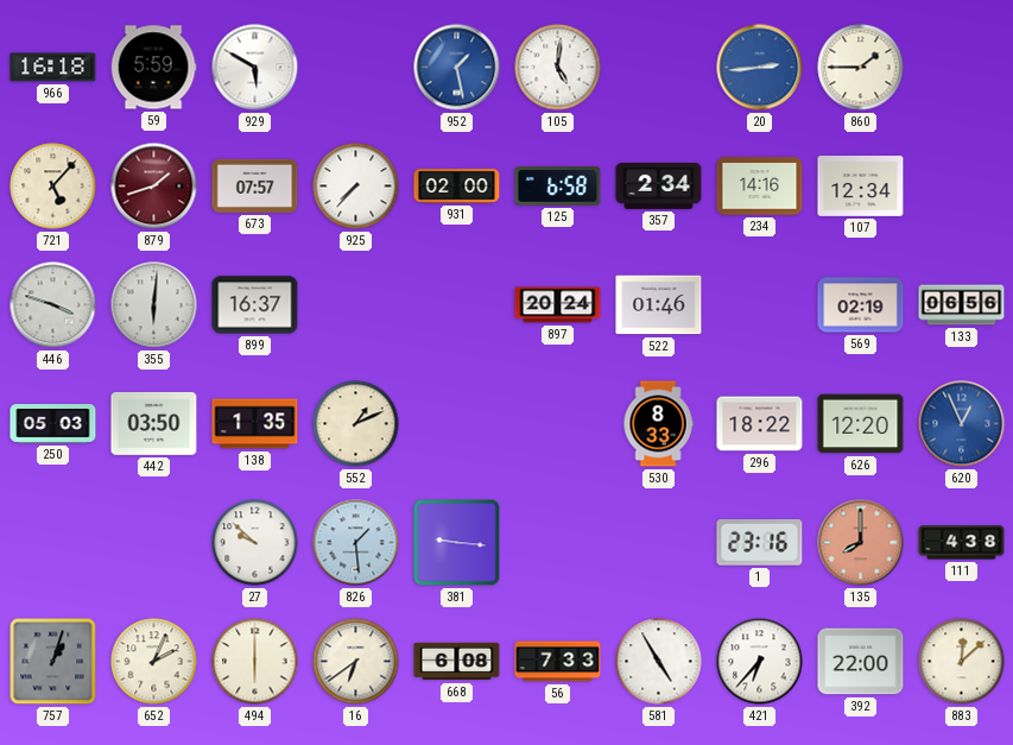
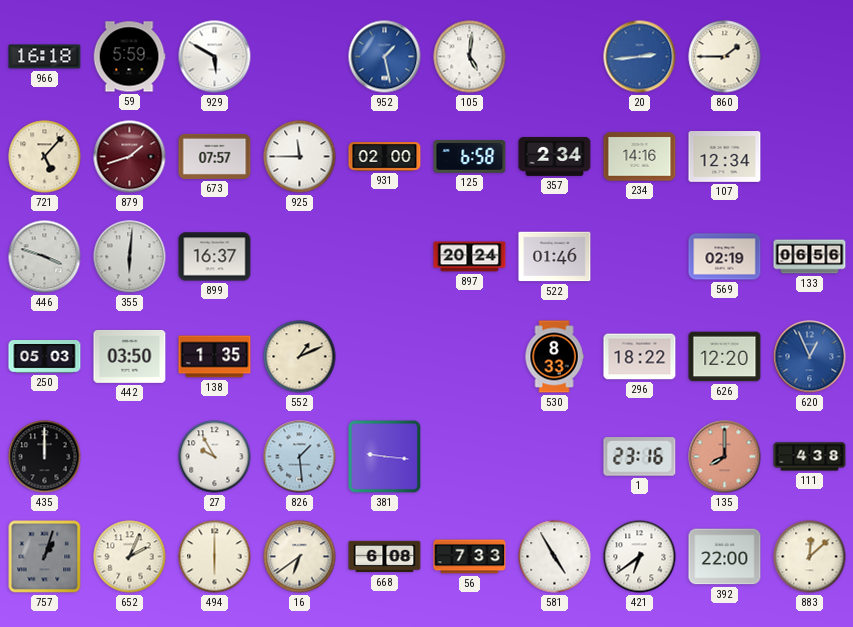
925: 7:37 -> 11:45 (300, 157)
435: none -> 12:00 (45, 457)
27: 9:52 -> 9:55 (215, 457)
421: 6:37 -> 6:39 (640, 557)
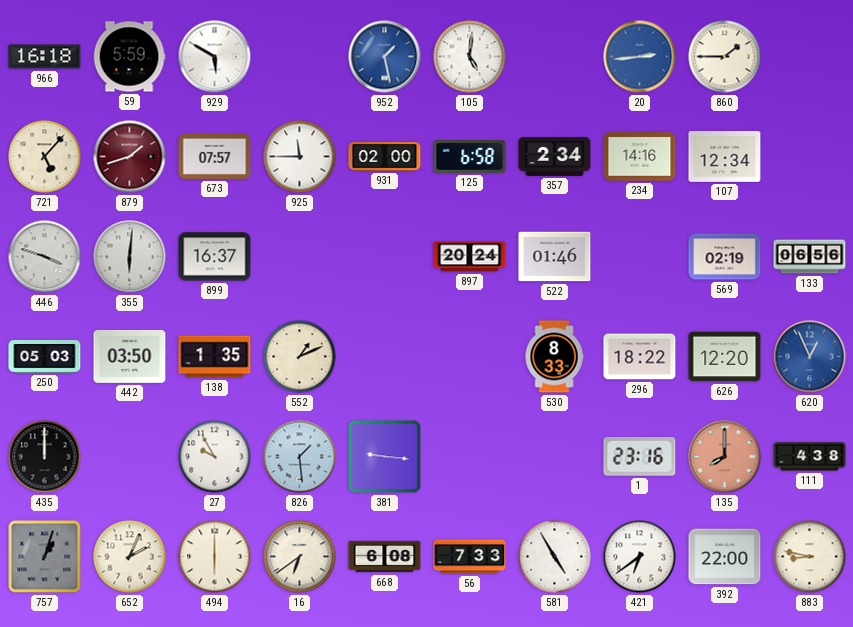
883: 12:08 -> 8:47 (810, 557)
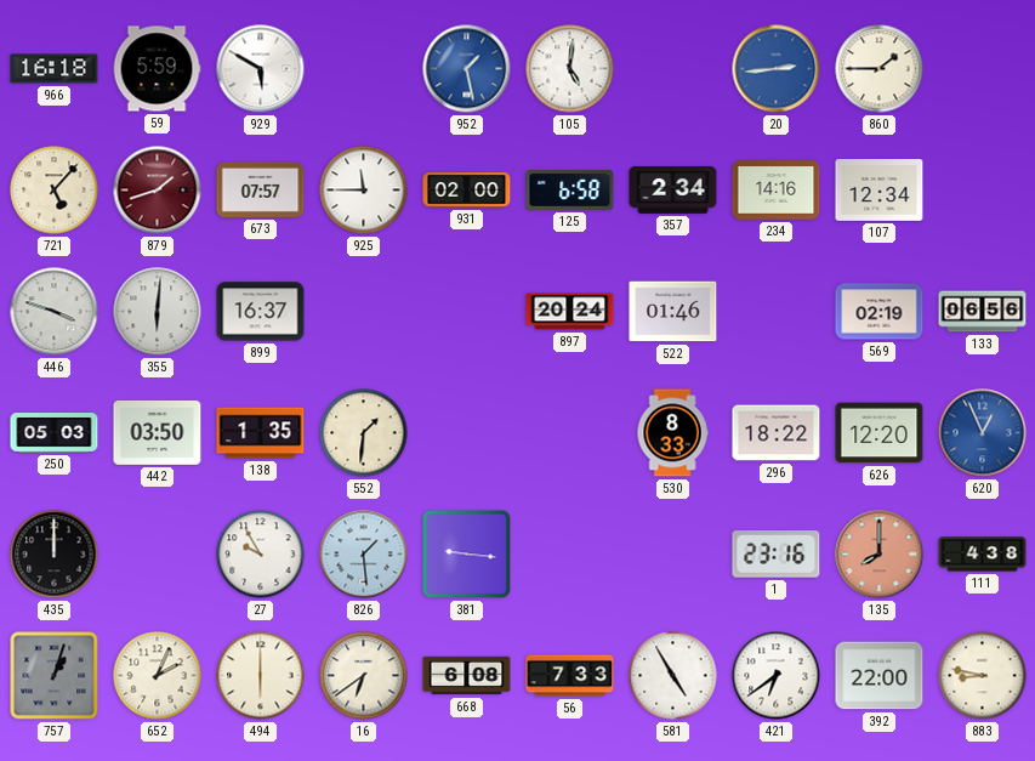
552: 1:11 -> 1:31 (364, 433)
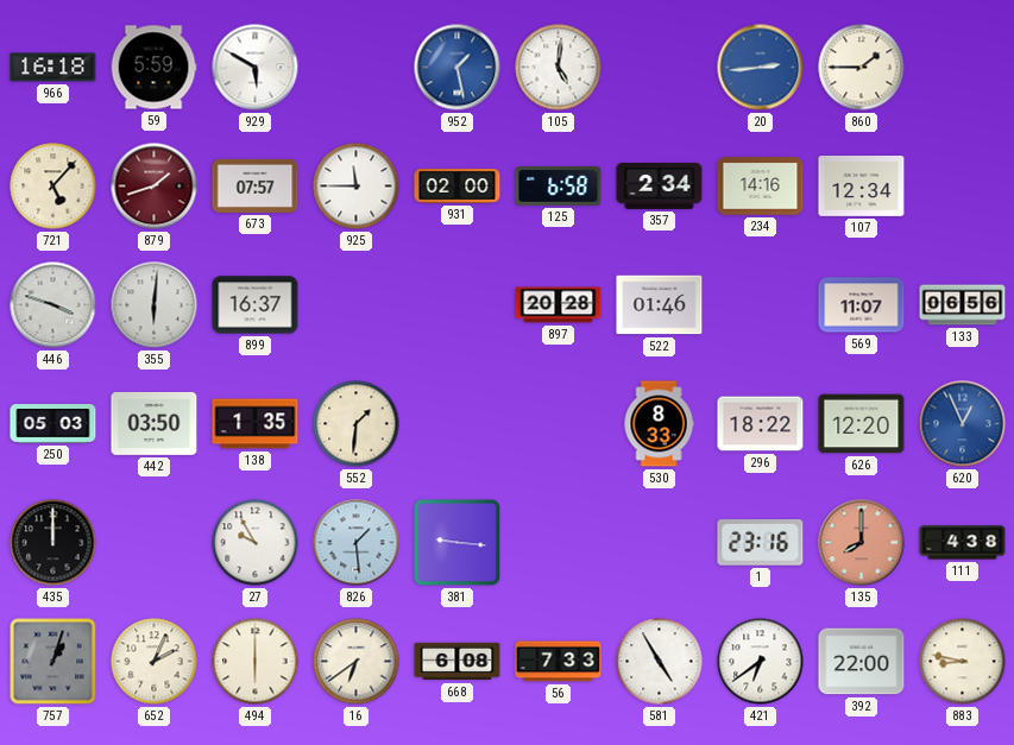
897: 20:24 -> 20:28 (559, 305)
569: 02:19 -> 11:07 (862, 305)
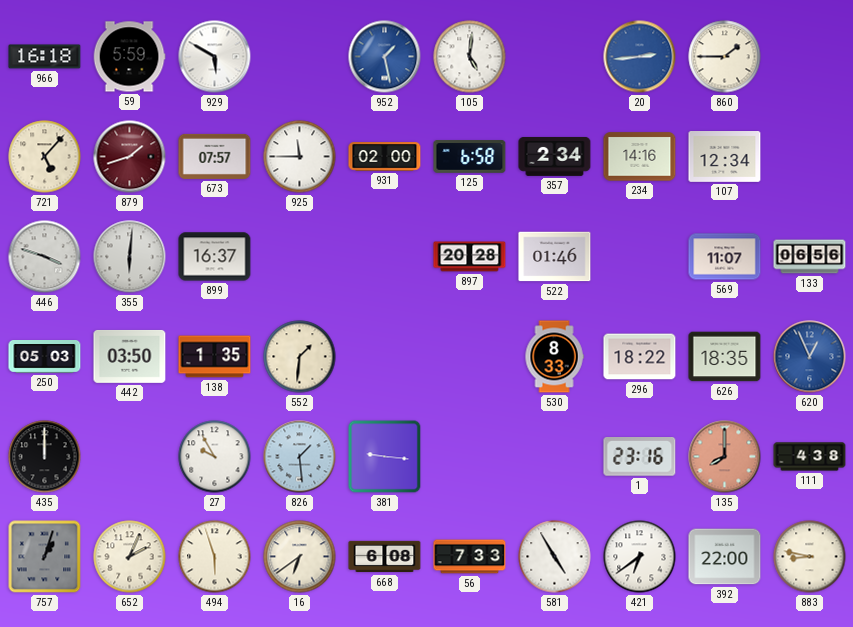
626: 12:20 -> 18:35 (725, 357)
494: 6:00 -> 5:57 (215, 557)
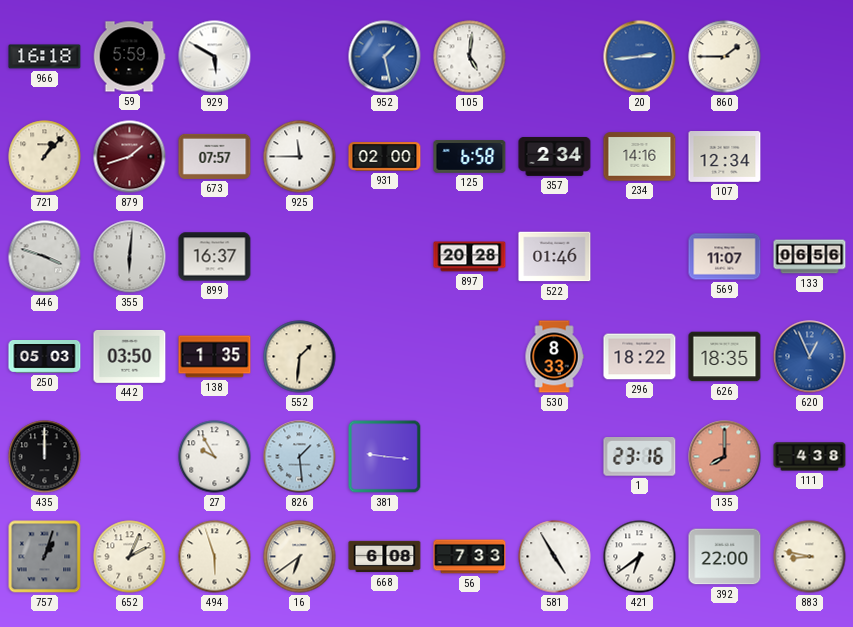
721: 5:07 -> 1:07 (45, 157)
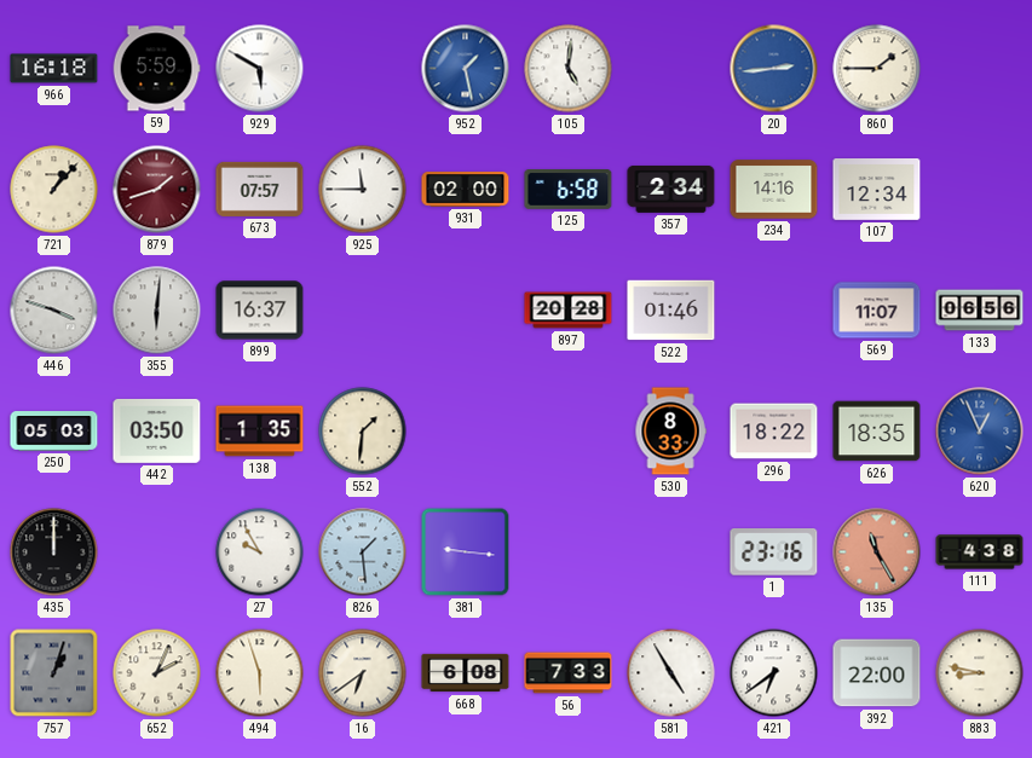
135: 8:00 -> 11:25 (877, 552)
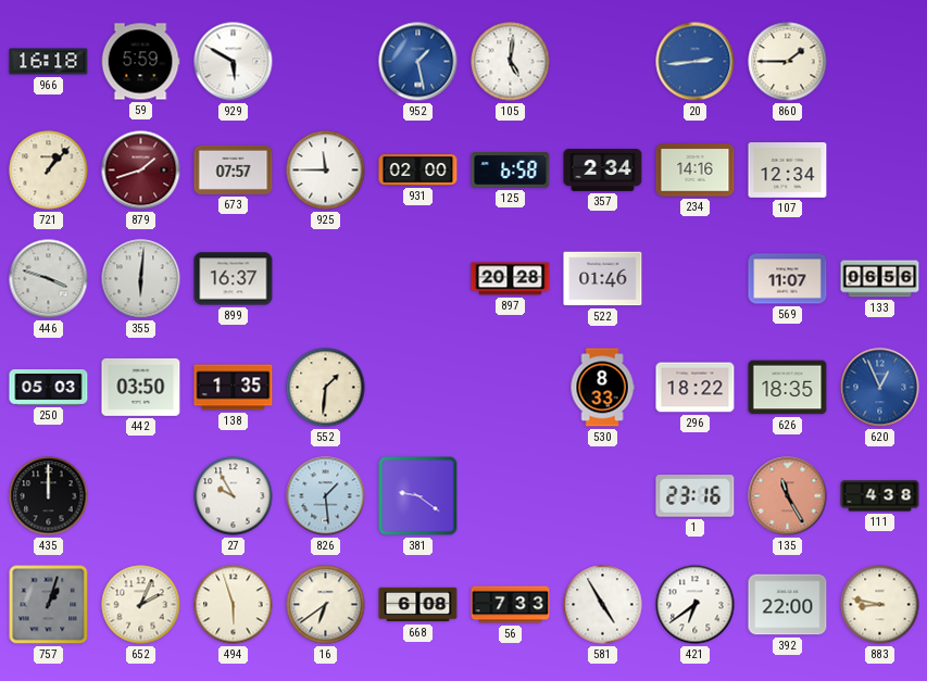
381: 9:16 -> 9:21 (418, 496)
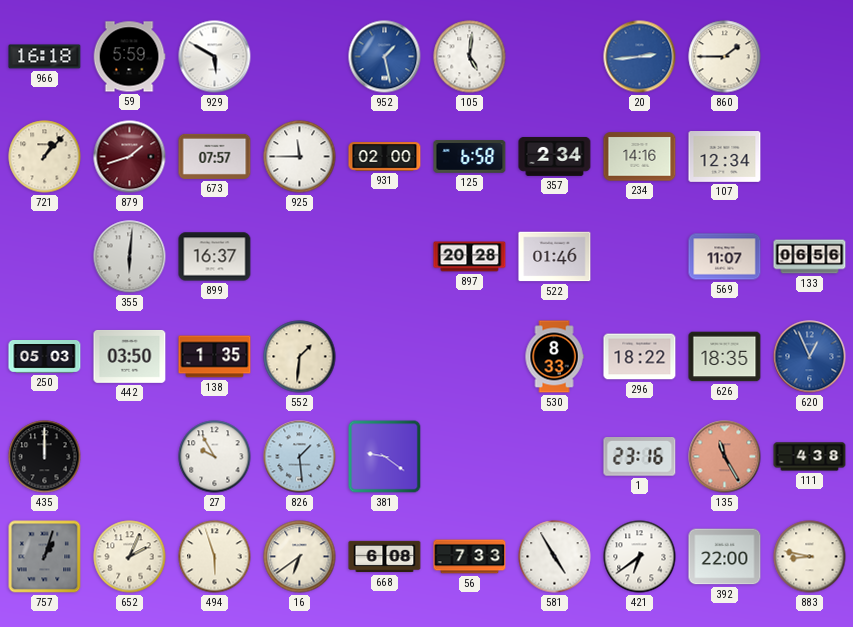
446: 3:48 -> none (49, 279)
